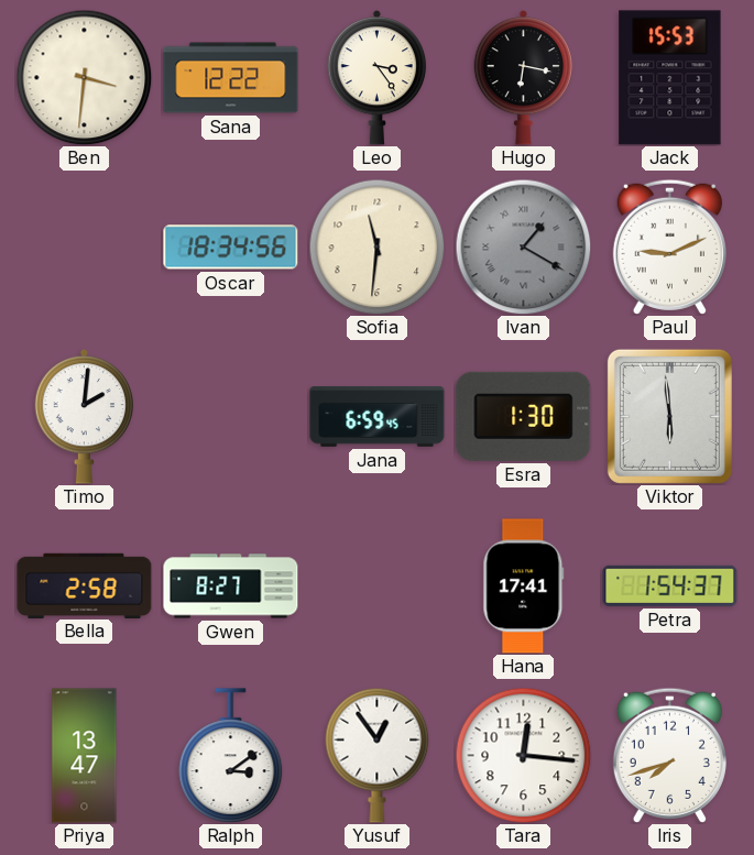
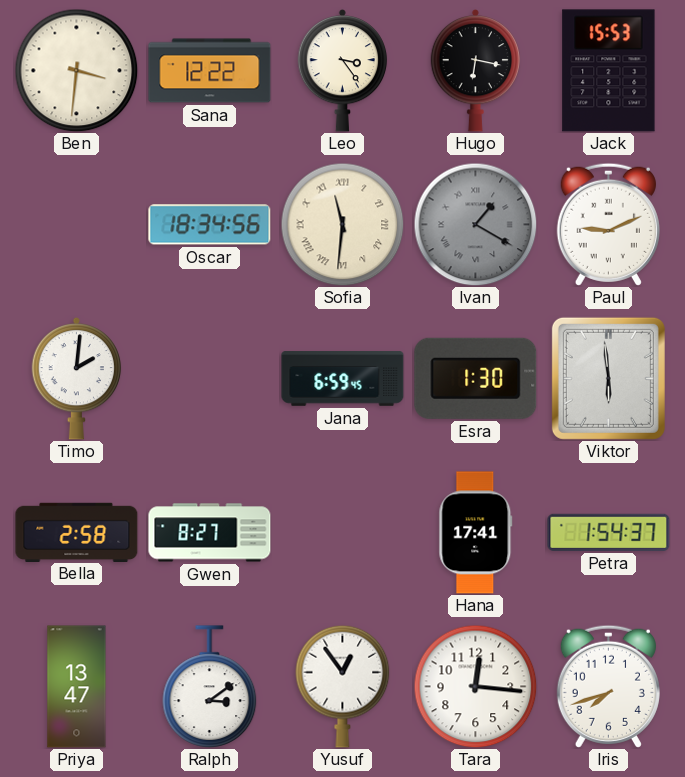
Sofia numerals: Arabic -> Roman (342, 224)
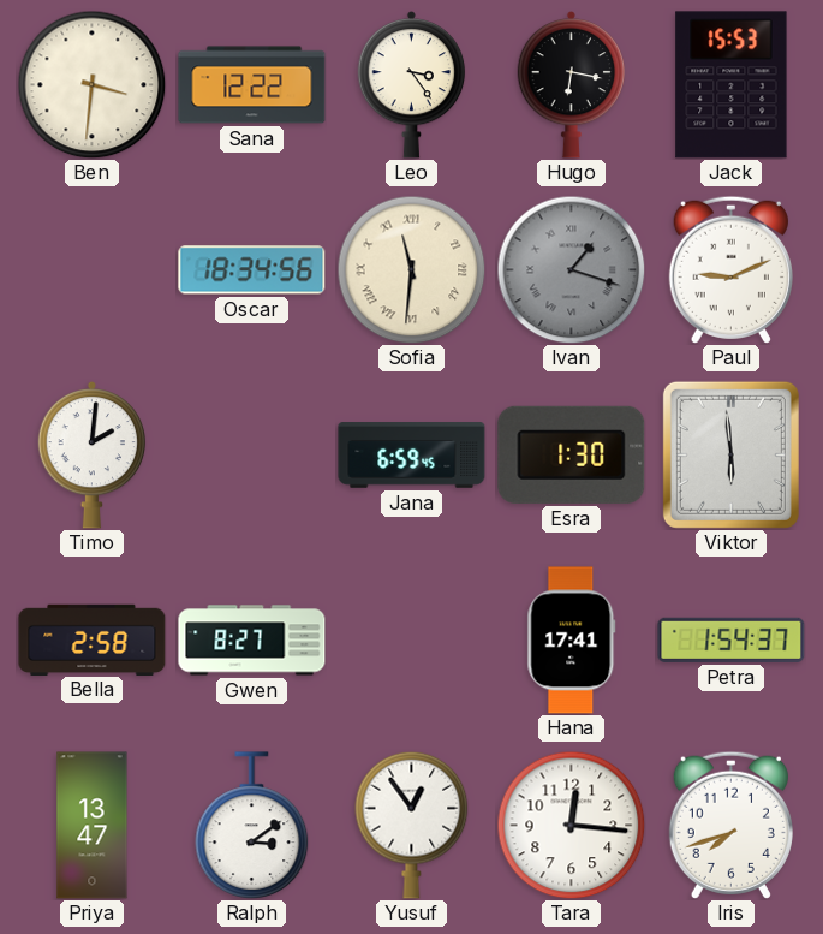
Ivan: 1:20 -> 1:18 (571, 269)
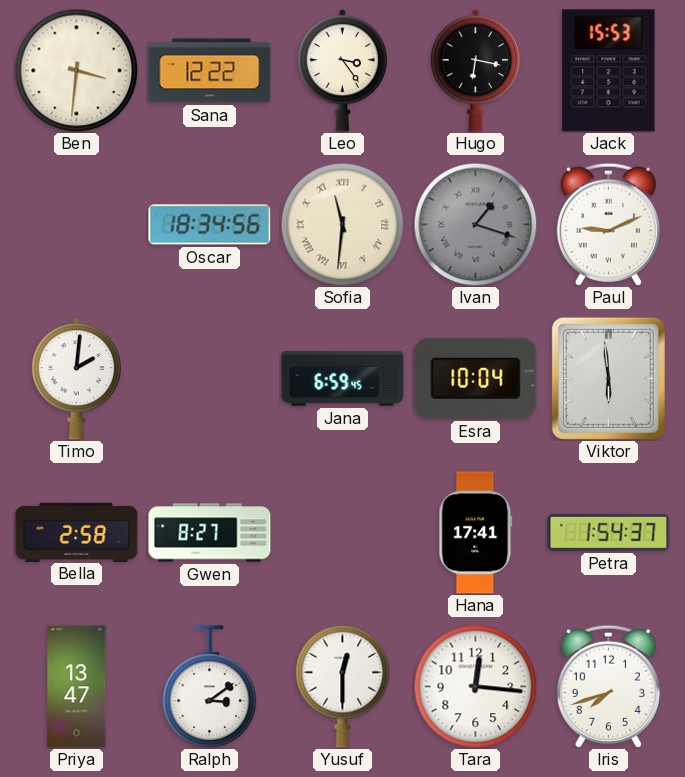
Esra: 1:30 -> 10:04 (476, 378)
Yusuf: 12:54 -> 12:30 (343, 686)
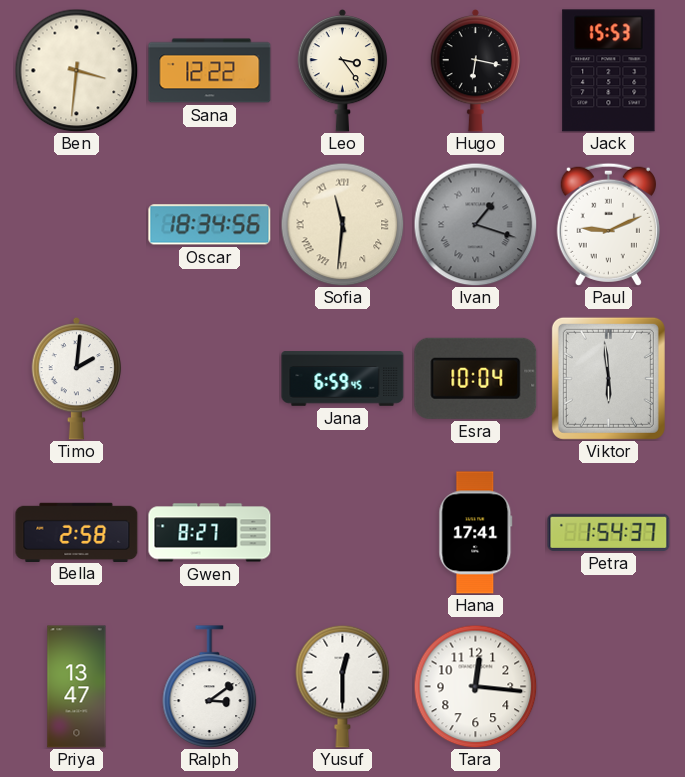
Iris: 7:42 -> none (608, 686)
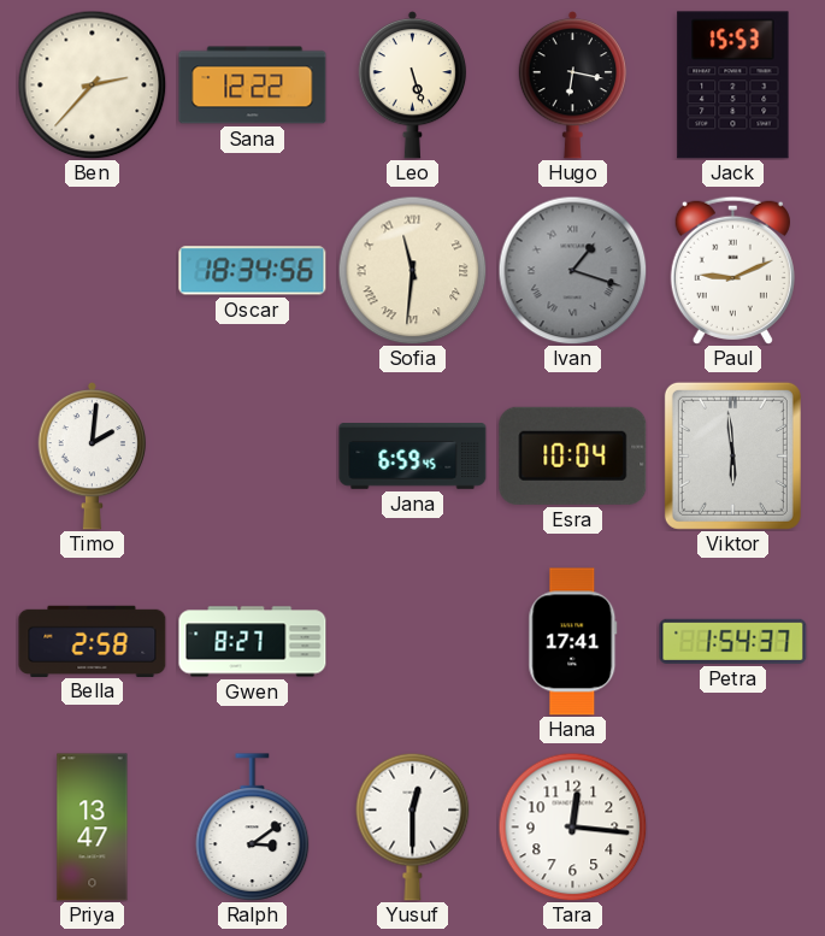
Ben: 3:31 -> 2:37 (92, 84)
Leo: 3:24 -> 5:27 (413, 84)
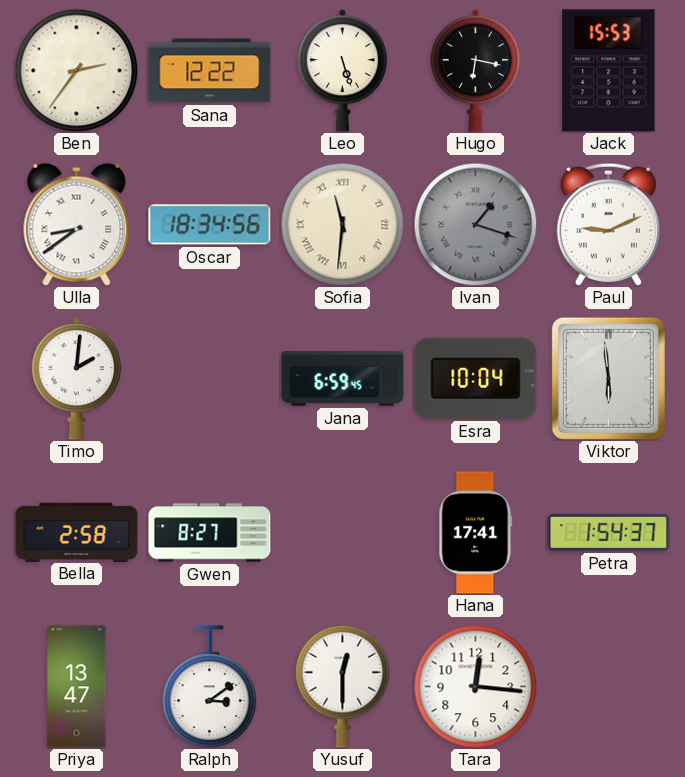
Ben: 2:37 -> 2:36 (76, 70)
Ulla: none -> 8:39 (77, 224)
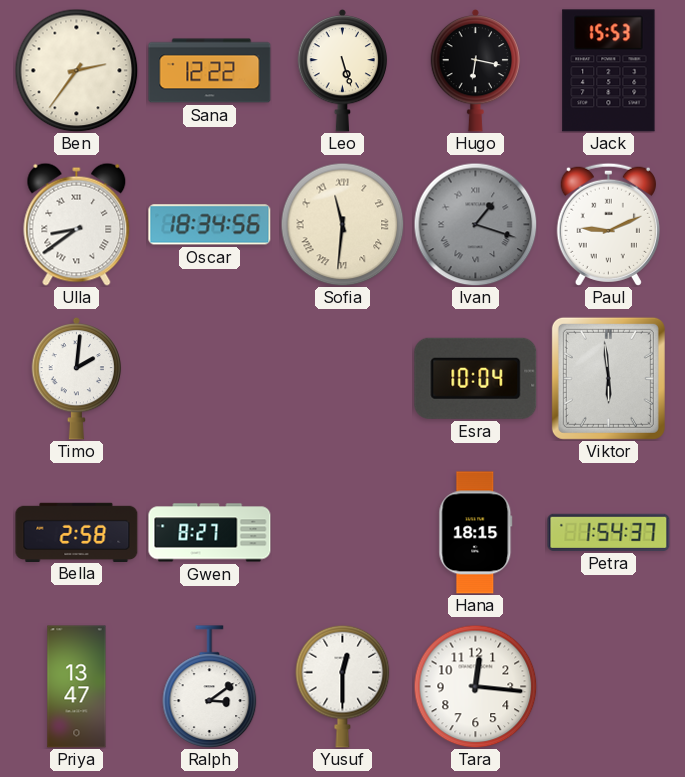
Jana: 6:59 -> none (343, 379)
Hana: 17:41 -> 18:15 (476, 533)
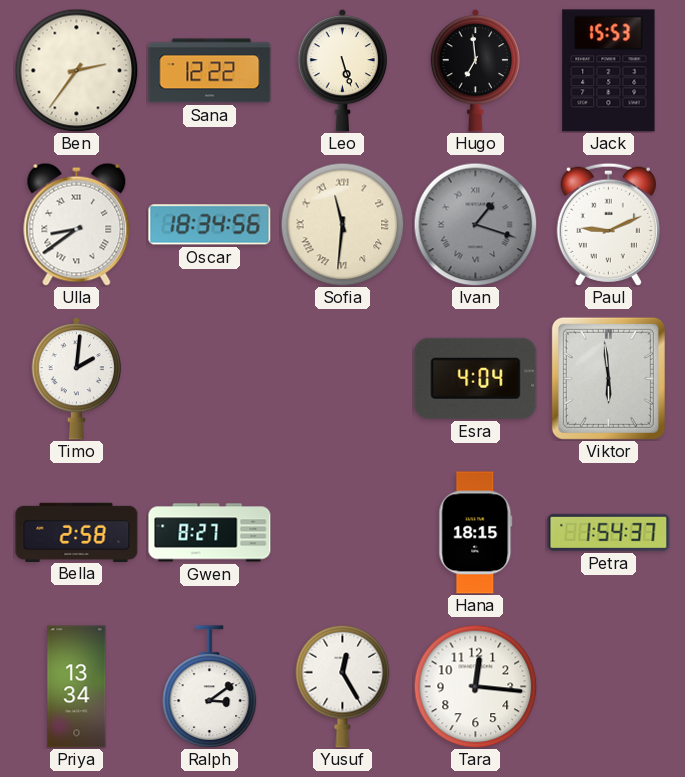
Hugo: 6:17 -> 6:59 (476, 70)
Esra: 10:04 -> 4:04 (476, 378)
Priya: 13:47 -> 13:34 (77, 687)
Yusuf: 12:30 -> 12:25 (343, 686)
